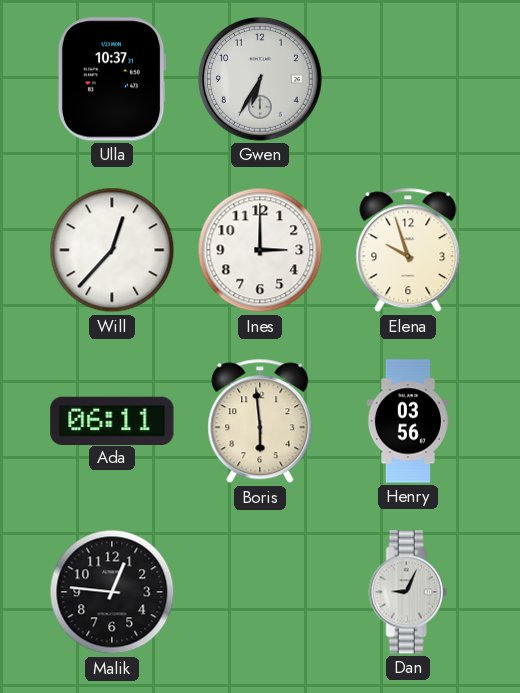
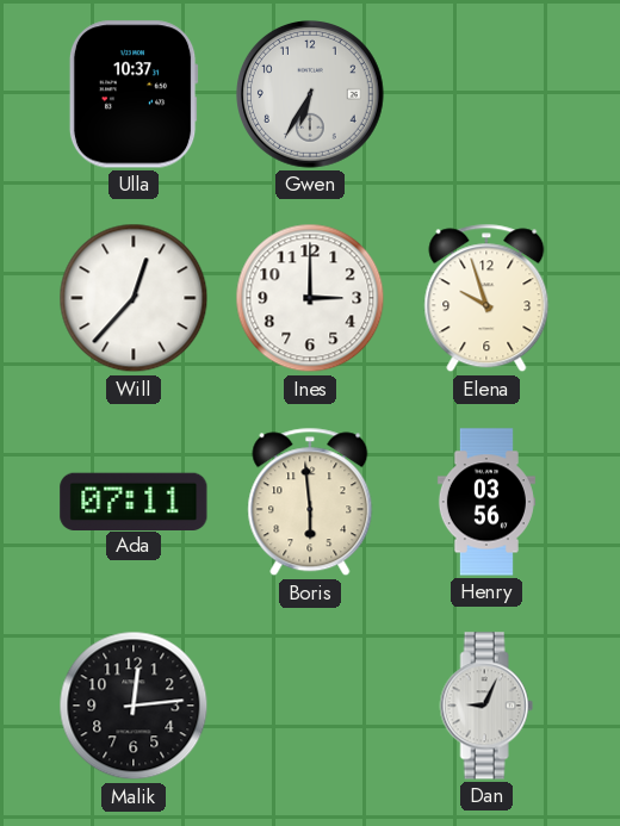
Ada: 06:11 -> 07:11 (134, 501)
Malik: 12:46 -> 12:14 (134, 706)
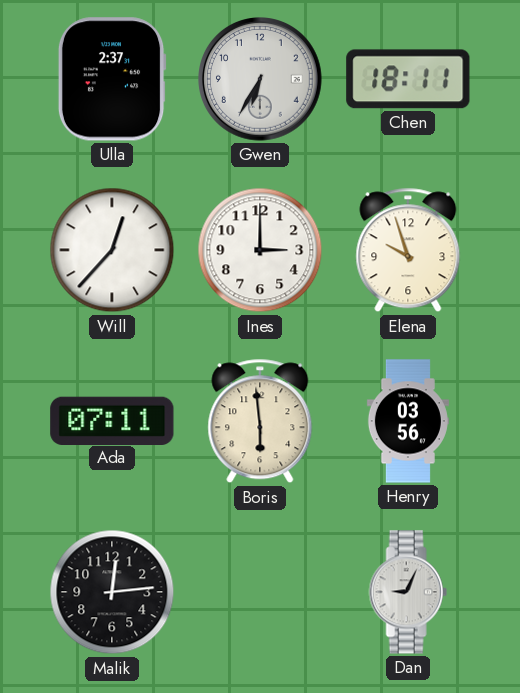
Ulla: 10:37 -> 2:37 (112, 79)
Chen: none -> 18:11 (408, 79)
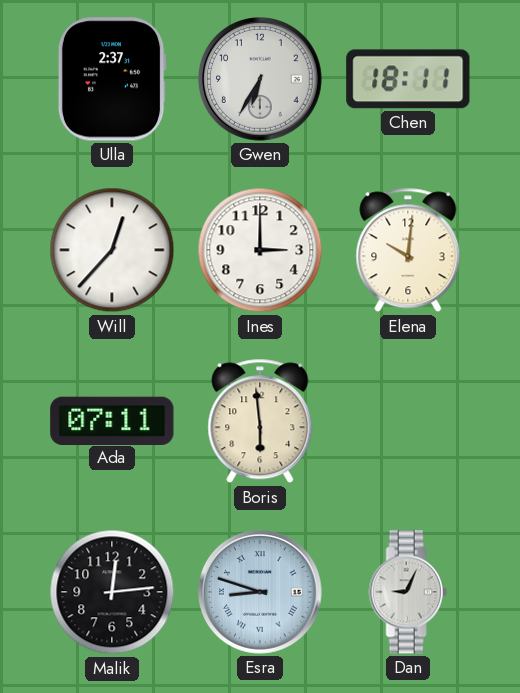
Elena: 9:57 -> 10:01 (408, 250)
Henry: 03:56 -> none (408, 421)
Esra: none -> 8:48 (261, 593)
